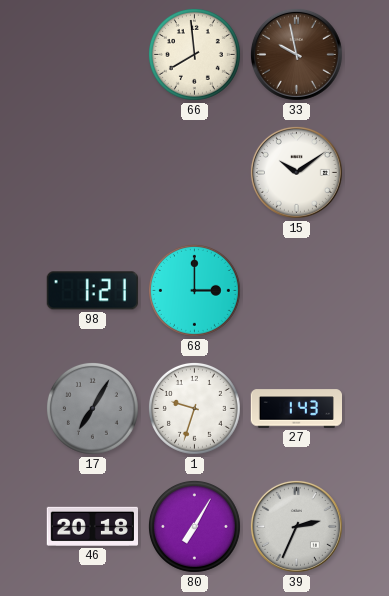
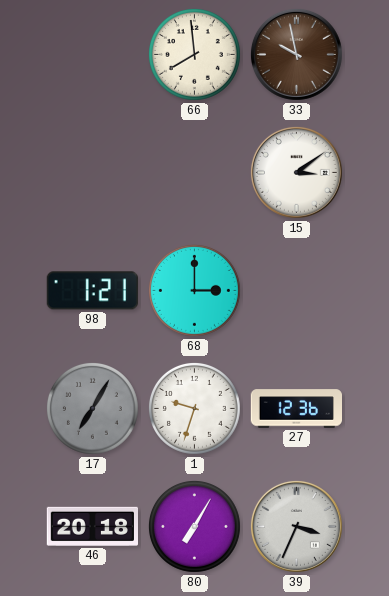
15: 10:09 -> 3:09 (296, 172)
27: 1:43 -> 12:36 (296, 409)
39: 2:34 -> 3:34 (296, 526)
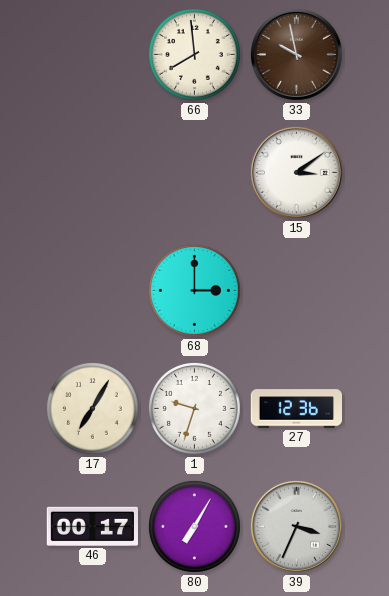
98: 1:21 -> none (92, 291)
17 dial: grey -> cream (92, 408)
46: 20:18 -> 00:17 (92, 526)
